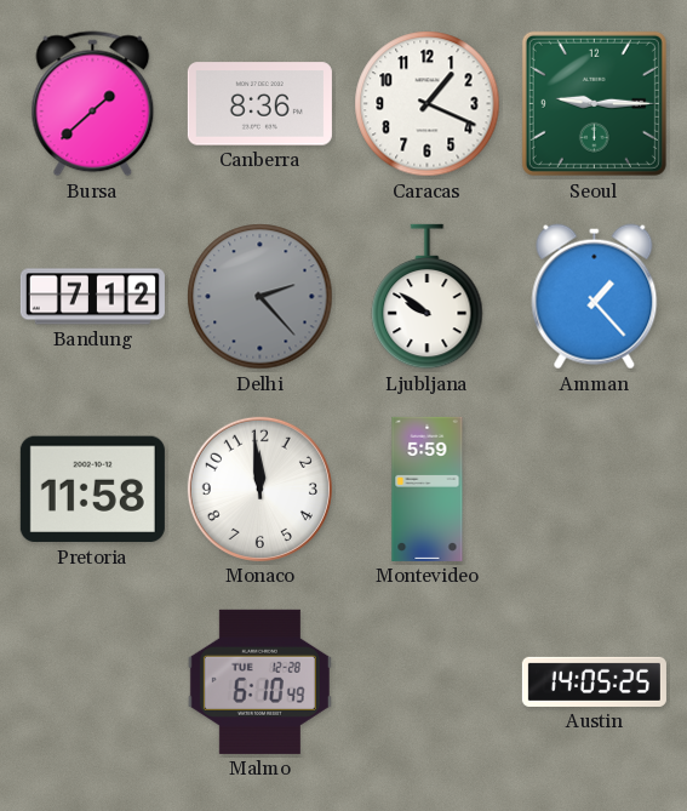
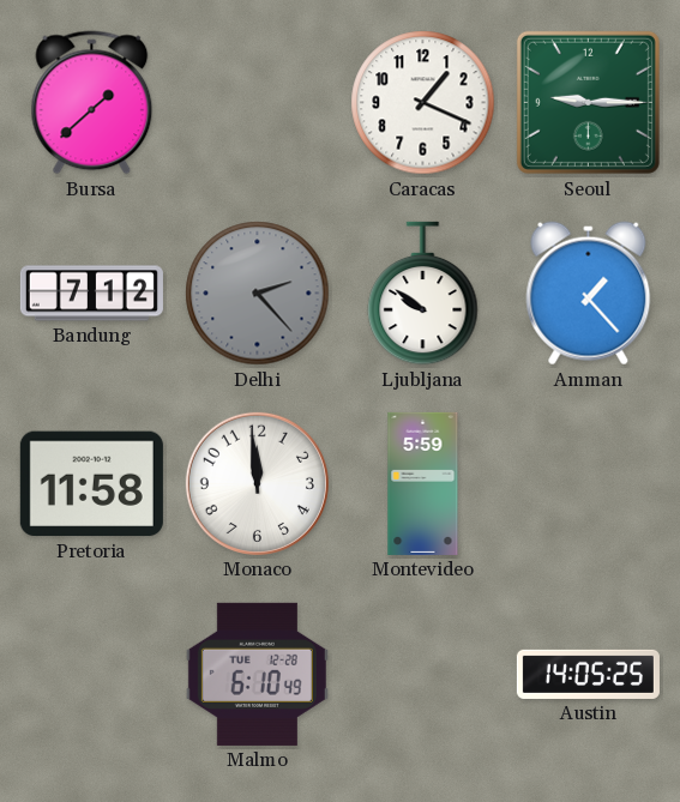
Canberra: 8:36 -> none (259, 104)
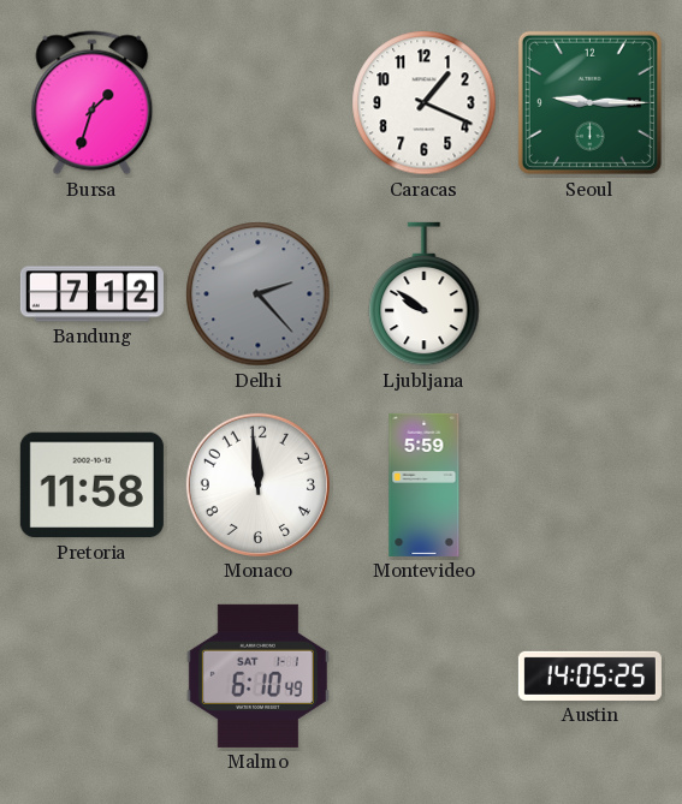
Bursa: 1:38 -> 1:33 (93, 103)
Amman: 1:23 -> none (589, 294)
Malmo date: TUE 12-28 -> SAT 1-1 (257, 675)
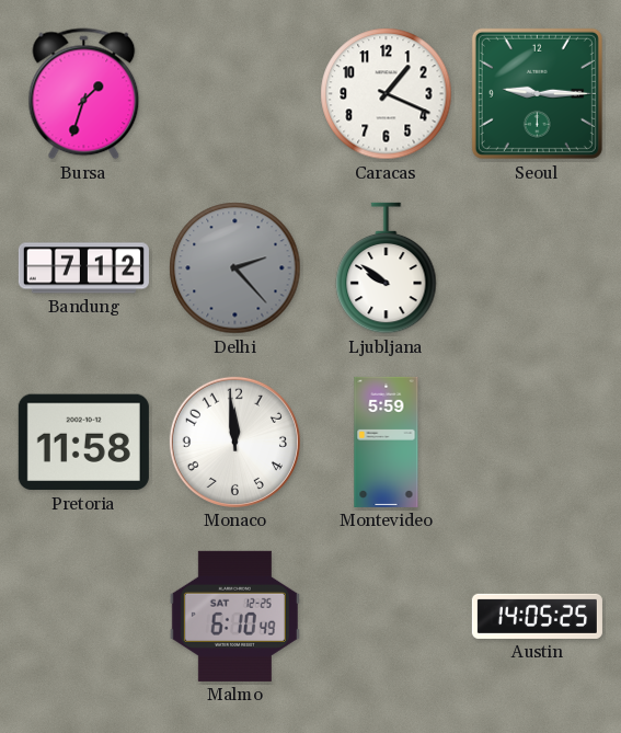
Malmo date: SAT 1-1 -> SAT 12-25 (234, 616)
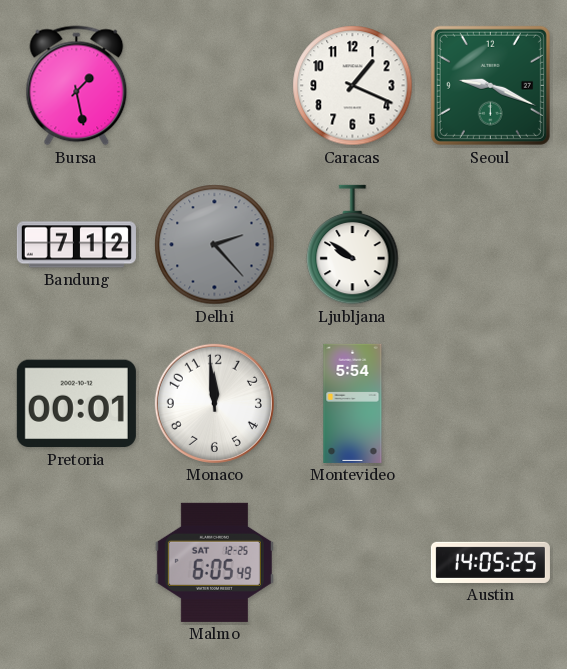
Bursa: 1:33 -> 1:28 (77, 86)
Seoul: 9:15 -> 9:19 (490, 85)
Pretoria: 11:58 -> 00:01 (76, 404)
Montevideo: 5:59 -> 5:54 (353, 403)
Malmo: 6:10 -> 6:05 (214, 562)
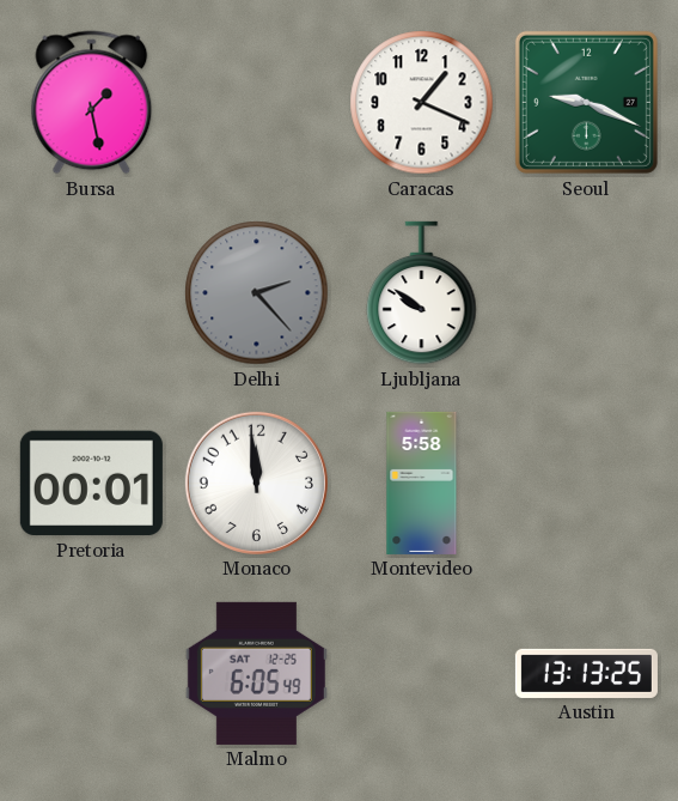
Bandung: 7:12 -> none (76, 245)
Montevideo: 5:54 -> 5:58 (422, 483)
Austin: 14:05 -> 13:13 (586, 673)
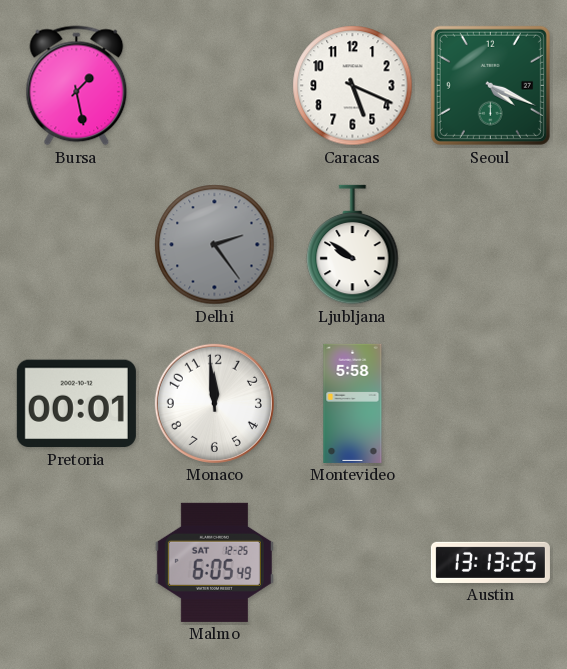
Caracas: 1:19 -> 5:19 (353, 86)
Seoul: 9:19 -> 4:19 (490, 85)
Delhi: 2:23 -> 2:24 (215, 245)
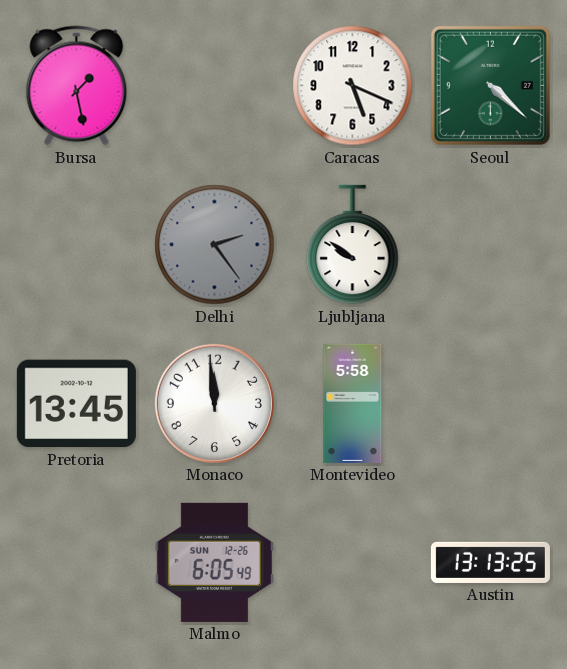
Seoul: 4:19 -> 4:22 (490, 85)
Pretoria: 00:01 -> 13:45 (76, 404)
Malmo date: SAT 12-25 -> SUN 12-26 (214, 562)
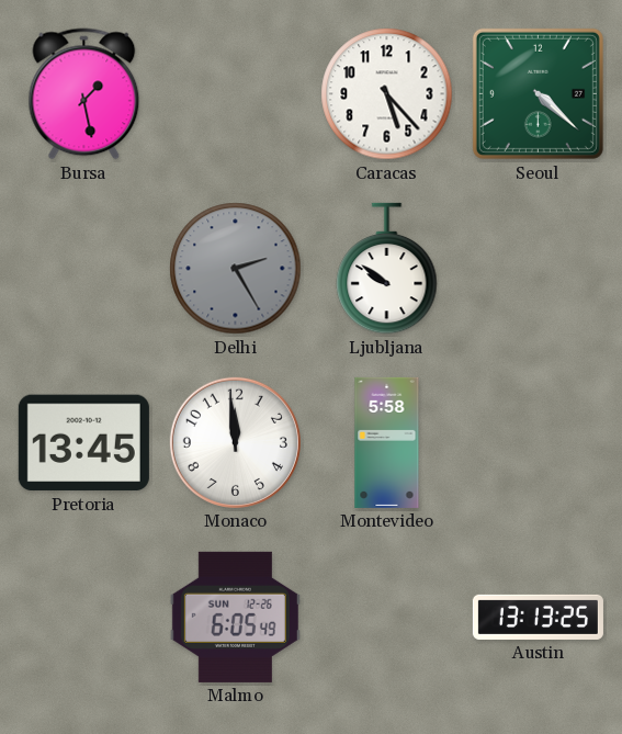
Caracas: 5:19 -> 5:23 (387, 94)
Delhi: 2:24 -> 2:25 (236, 269)
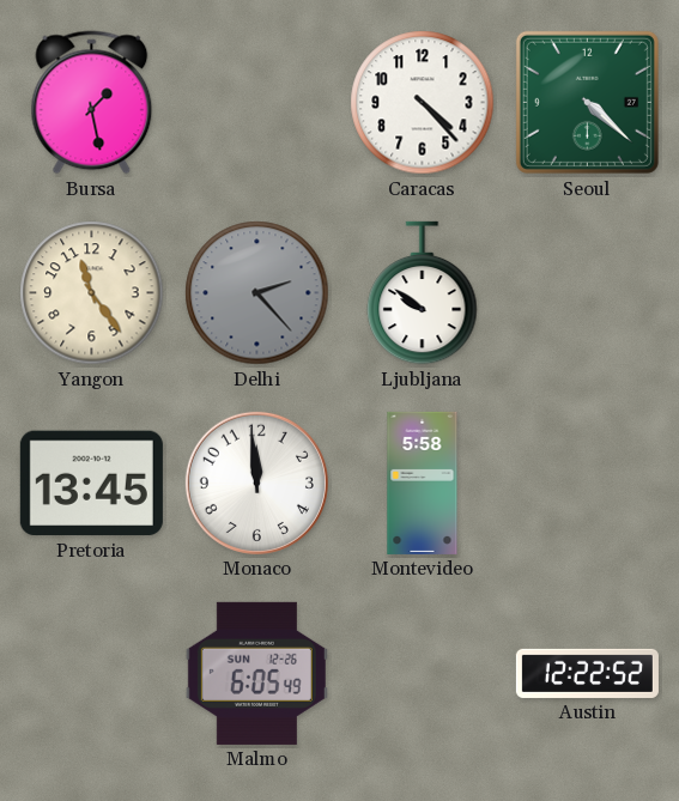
Caracas: 5:23 -> 4:23 (423, 103)
Yangon: none -> 11:24 (92, 293)
Delhi: 2:25 -> 2:23 (257, 293)
Austin: 13:13 -> 12:22 (587, 673)
